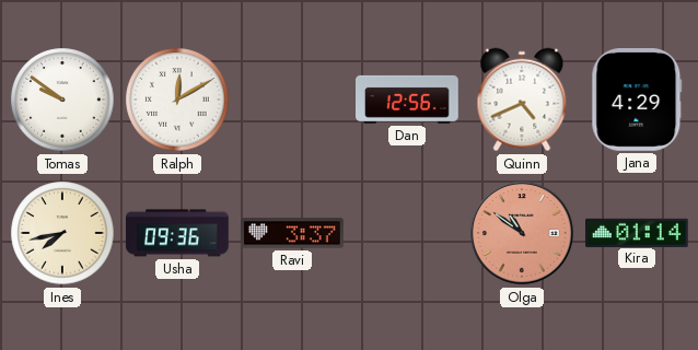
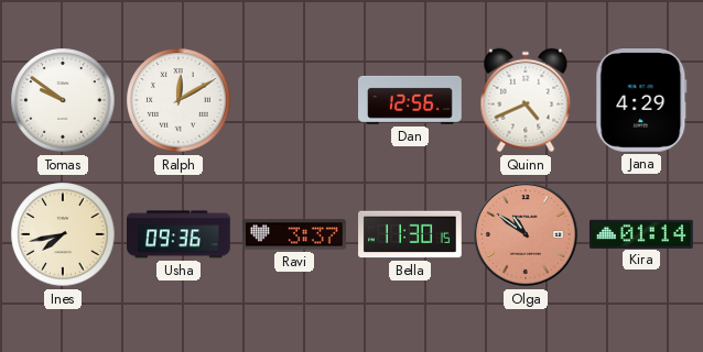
Bella: none -> 11:30 (411, 234)
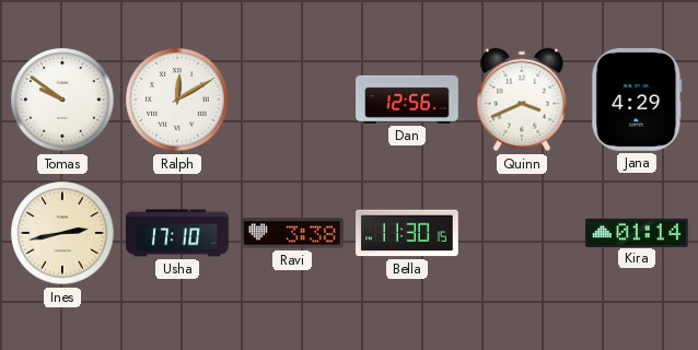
Quinn: 4:41 -> 3:41 (522, 100)
Ines: 7:43 -> 2:43 (62, 233)
Usha: 09:36 -> 17:10 (178, 233)
Ravi: 3:37 -> 3:38 (292, 233)
Olga: 10:51 -> none (526, 234)
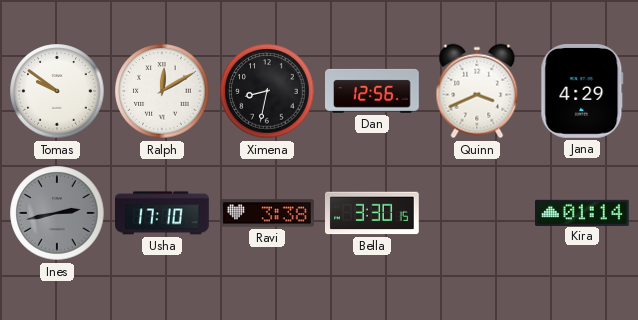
Ximena: none -> 8:32 (267, 91)
Ines dial: cream -> grey (57, 213)
Bella: 11:30 -> 3:30 (373, 213)
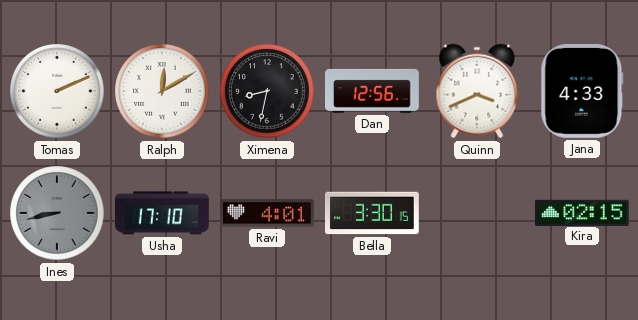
Tomas: 9:51 -> 2:11 (57, 91)
Jana: 4:29 -> 4:33 (582, 92)
Ines: 2:43 -> 8:43 (57, 213)
Ravi: 3:38 -> 4:01 (267, 213)
Kira: 01:14 -> 02:15 (583, 212)
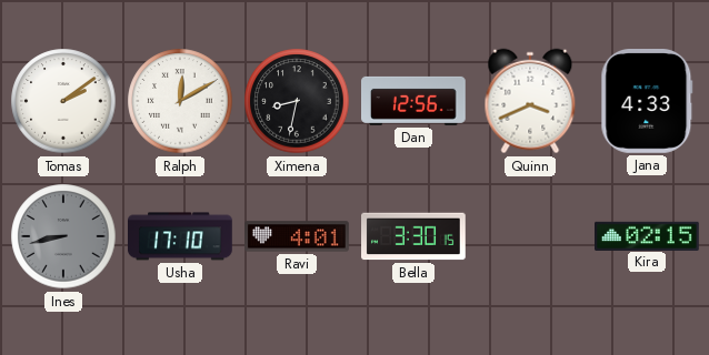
Tomas: 2:11 -> 2:09 (63, 101)
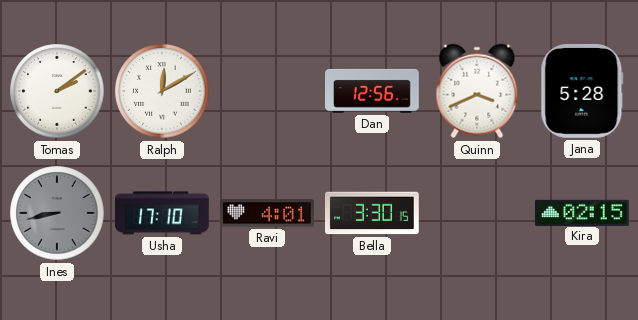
Ximena: 8:32 -> none (297, 101)
Jana: 4:33 -> 5:28 (582, 92)
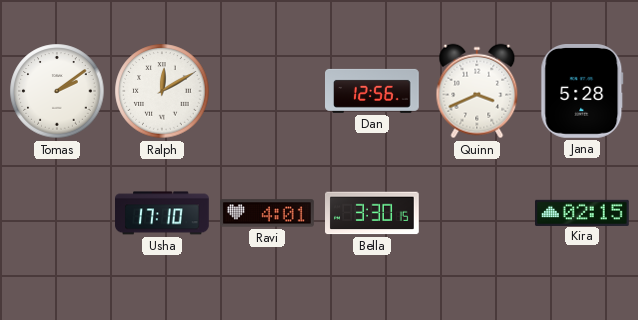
Ines: 8:43 -> none (57, 213)
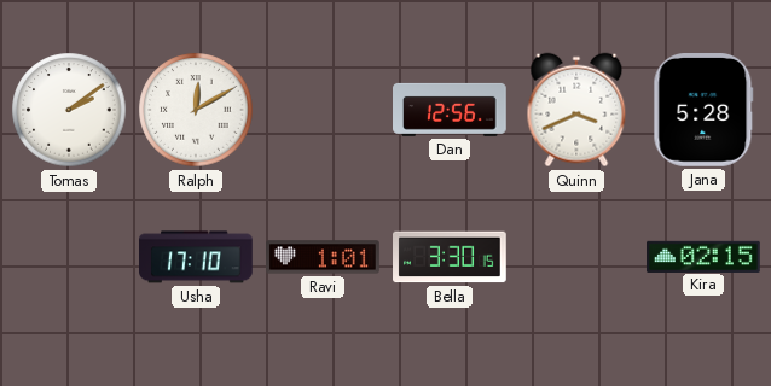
Ravi: 4:01 -> 1:01 (323, 257)
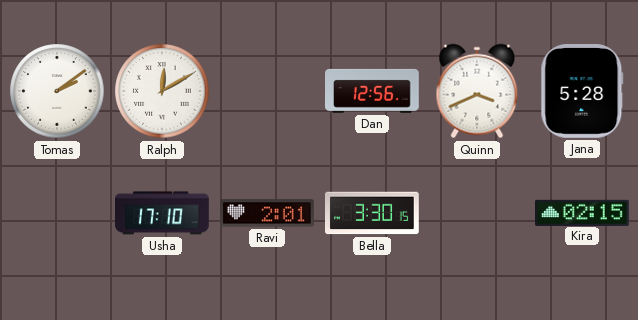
Ravi: 1:01 -> 2:01 (267, 213)
